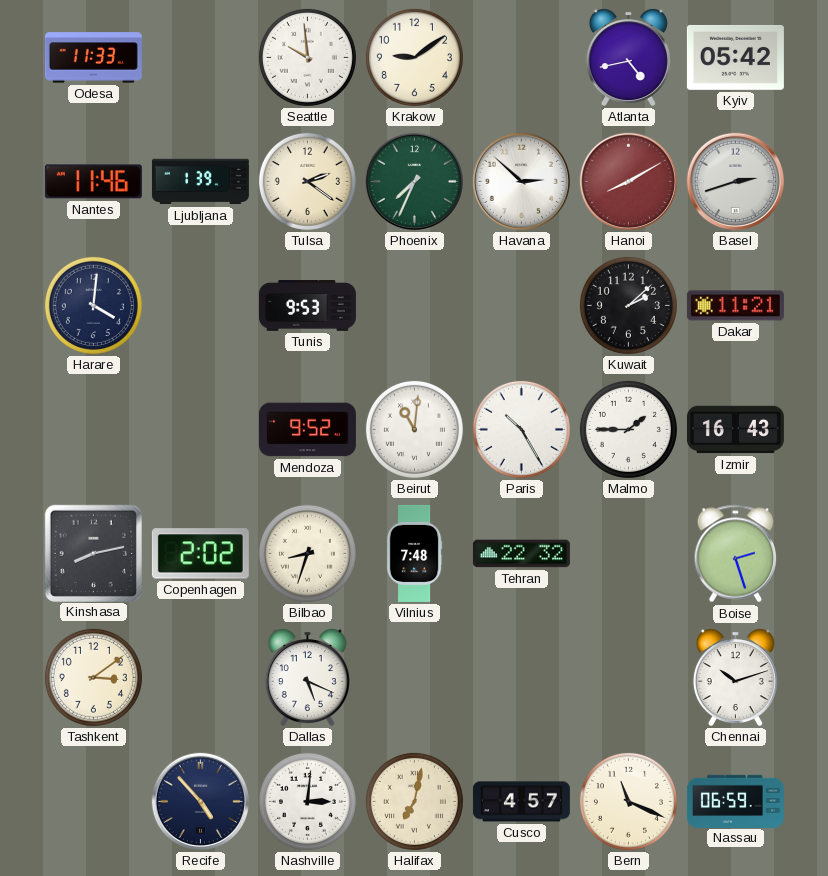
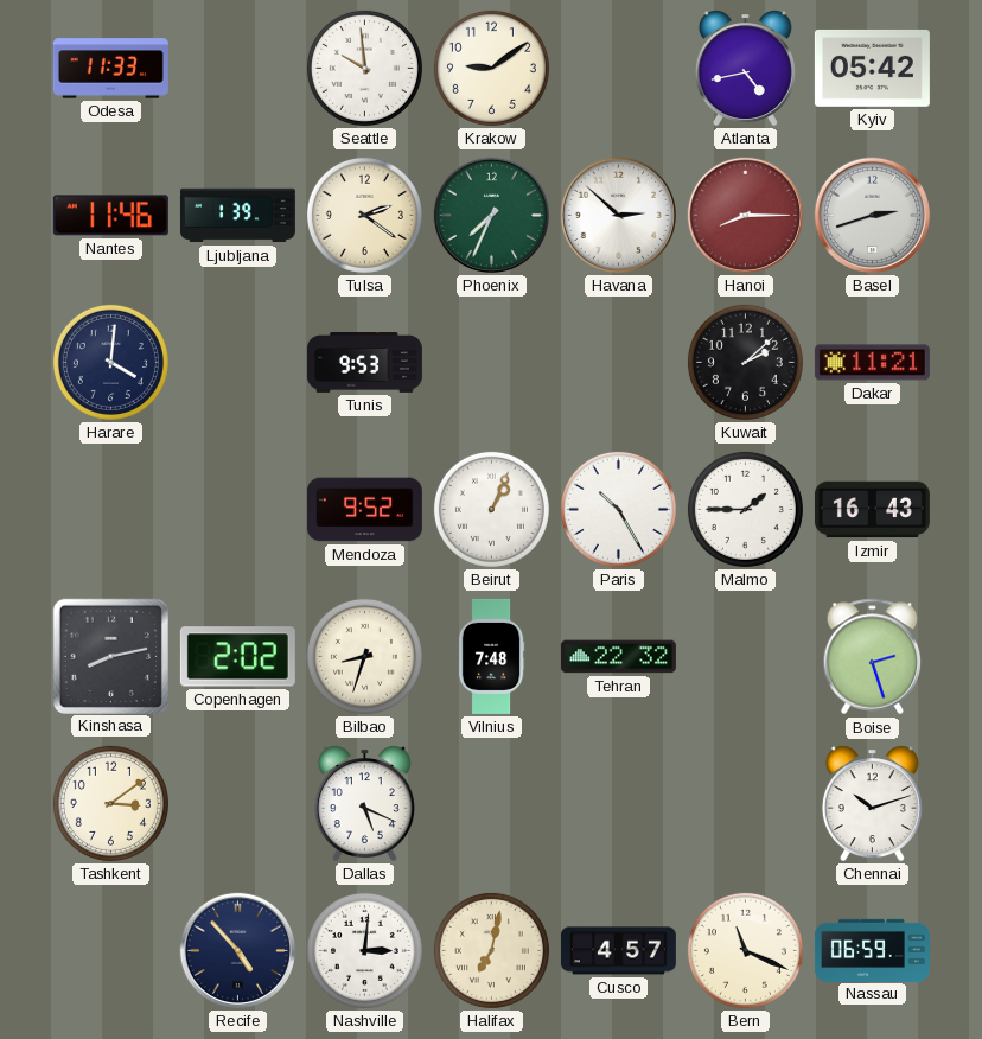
Hanoi: 8:10 -> 8:15 (745, 215)
Beirut: 11:01 -> 1:04 (491, 509)
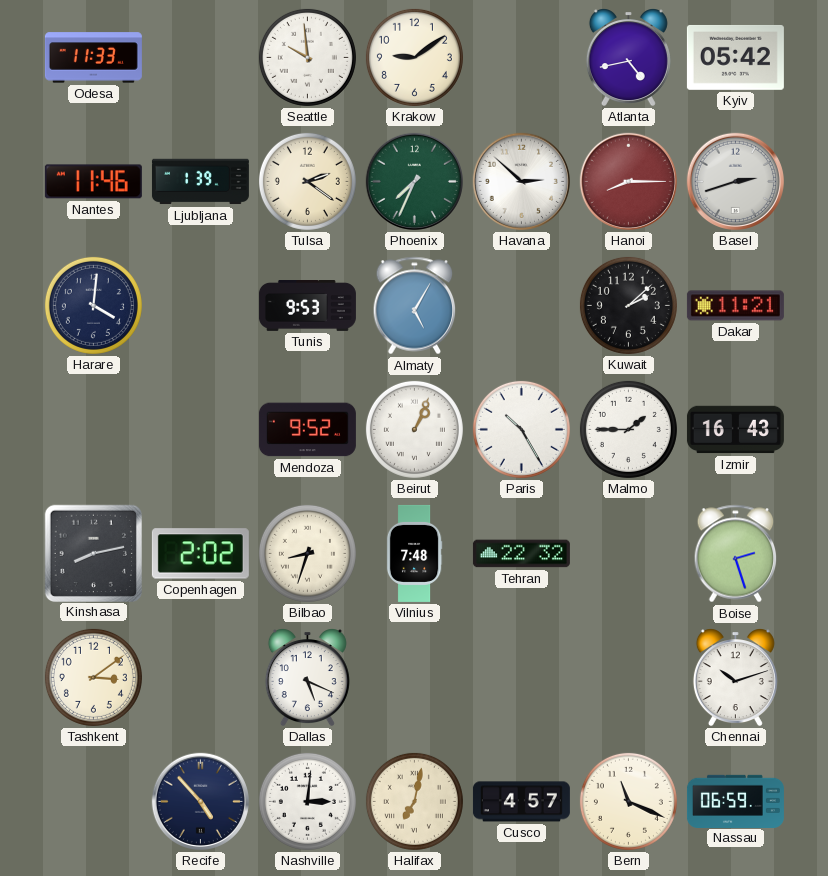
Almaty: none -> 5:05 (415, 306)
